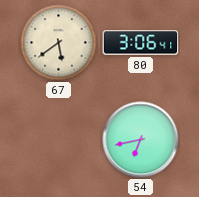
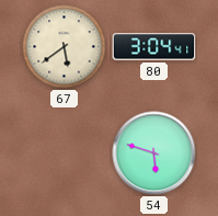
80: 3:06 -> 3:04 (154, 47)
54: 6:43 -> 5:48 (154, 154)
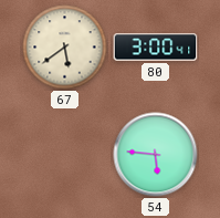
80: 3:04 -> 3:00 (156, 48)
54: 5:48 -> 5:46 (156, 155)
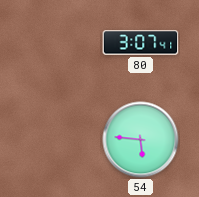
67: 5:39 -> none (65, 48)
80: 3:00 -> 3:07 (141, 43)
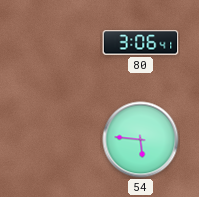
80: 3:07 -> 3:06 (141, 43)
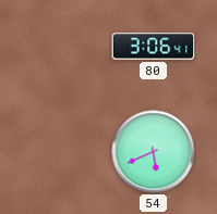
54: 5:46 -> 5:41 (154, 152)
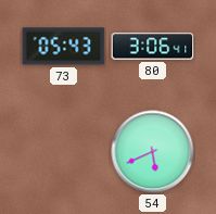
73: none -> 05:43 (64, 47)
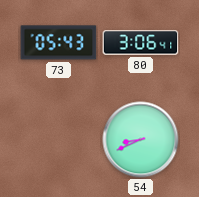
54: 5:41 -> 8:41 (141, 140)
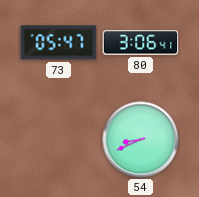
73: 05:43 -> 05:47 (59, 43)
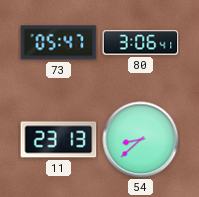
11: none -> 23:13 (59, 140)
54: 8:41 -> 8:38 (141, 140)
